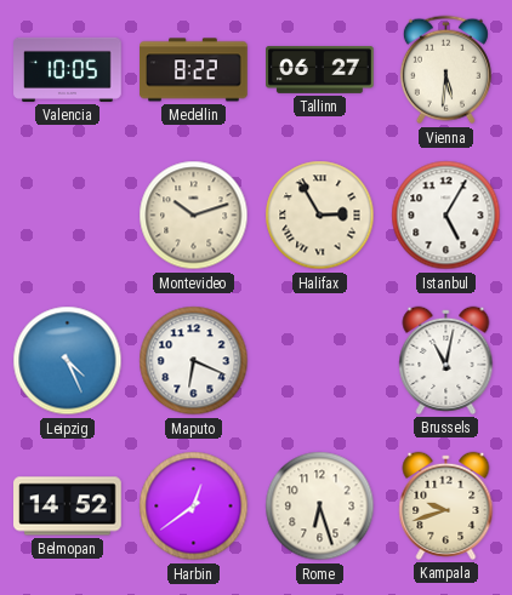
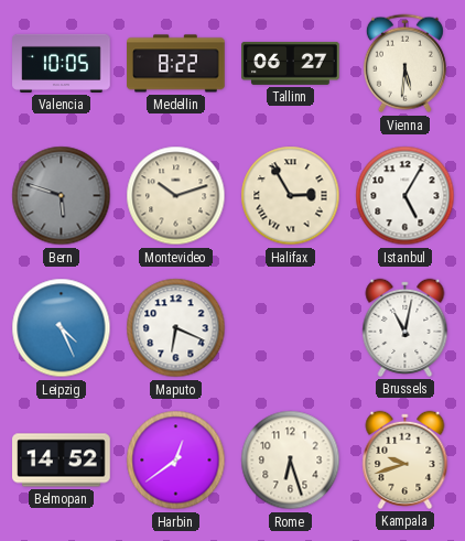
Bern: none -> 5:48 (62, 196)
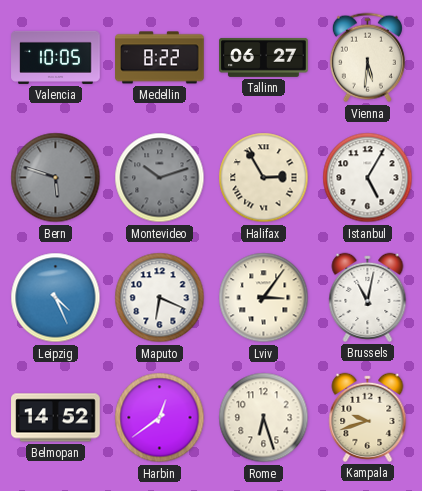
Montevideo dial: cream -> grey (160, 178)
Lviv: none -> 3:06 (264, 298)
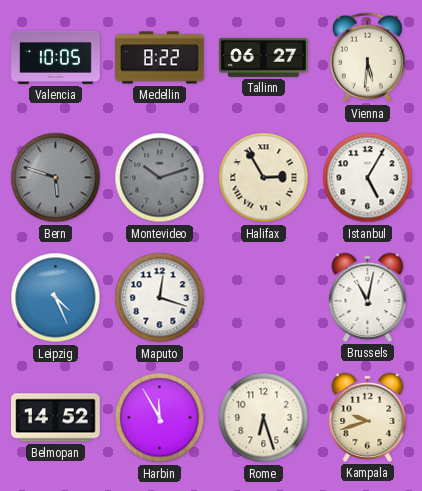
Maputo: 6:19 -> 12:18 (160, 298)
Lviv: 3:06 -> none (264, 298)
Harbin: 12:39 -> 11:55 (160, 418)
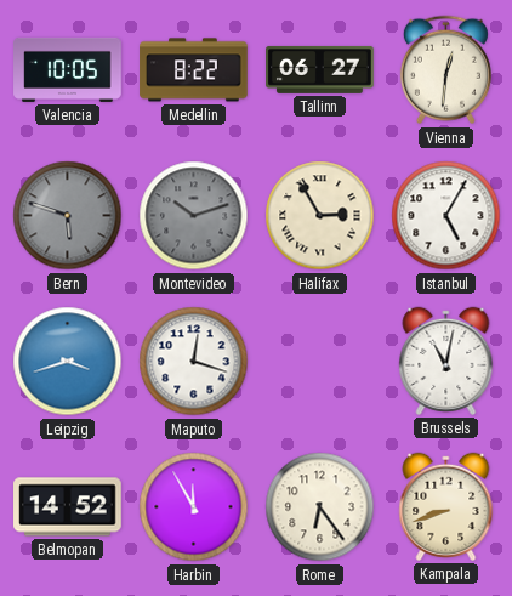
Vienna: 5:31 -> 12:31 (445, 70)
Leipzig: 4:26 -> 3:42 (68, 362)
Rome: 6:27 -> 6:24 (320, 507)
Kampala: 9:42 -> 8:42 (446, 506)
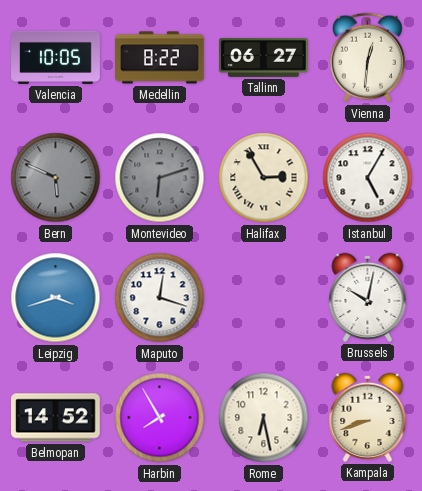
Bern: 5:48 -> 5:49 (56, 178)
Montevideo: 10:12 -> 6:12 (160, 178)
Brussels: 11:02 -> 10:02 (368, 297)
Harbin: 11:55 -> 7:55 (160, 418)
Rome: 6:24 -> 6:28 (264, 418)
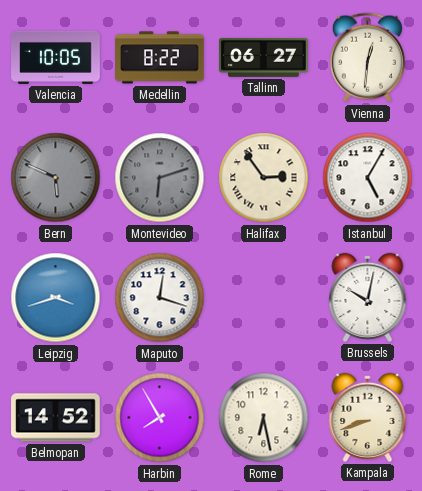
Halifax: 2:55 -> 2:54 (264, 178)
